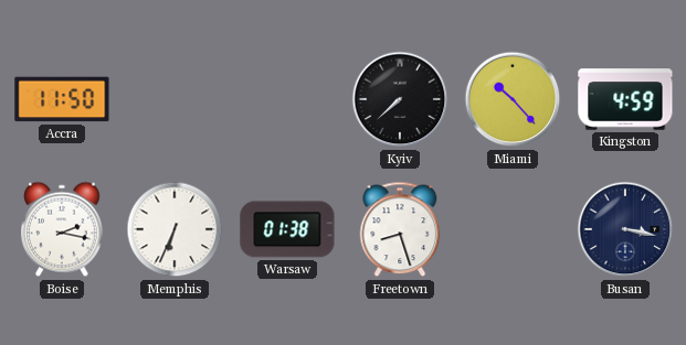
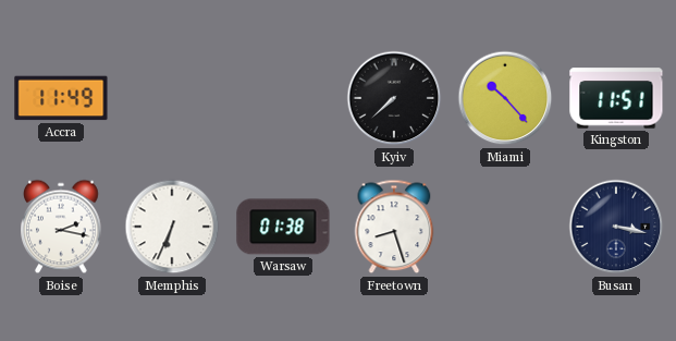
Accra: 11:50 -> 11:49 (61, 98)
Kingston: 4:59 -> 11:51 (616, 98)
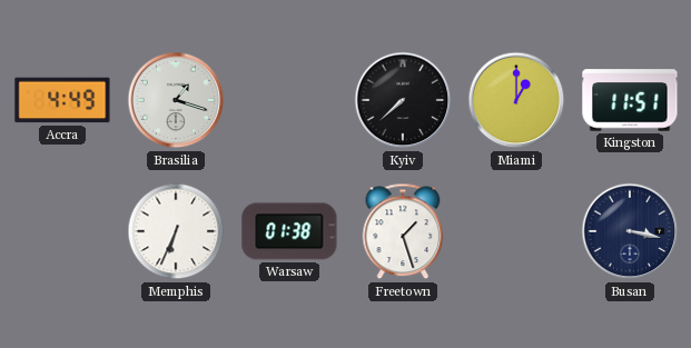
Accra: 11:49 -> 4:49 (62, 100)
Brasilia: none -> 1:18 (176, 100)
Miami: 10:23 -> 1:00 (516, 100)
Boise: 2:17 -> none (61, 227)
Freetown: 8:27 -> 1:27 (403, 231)
